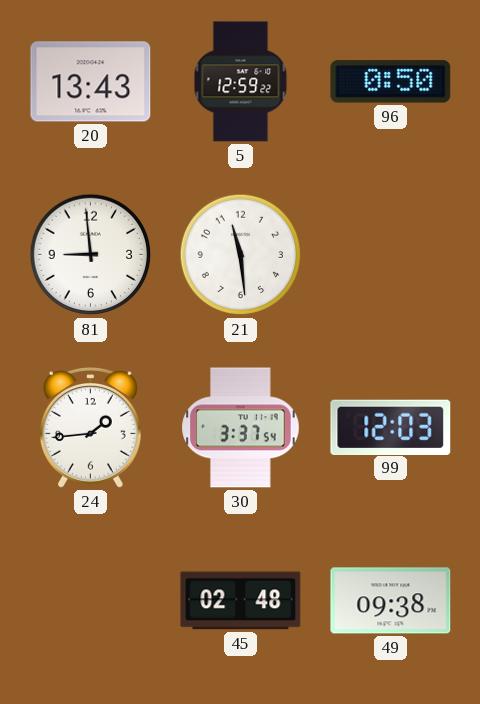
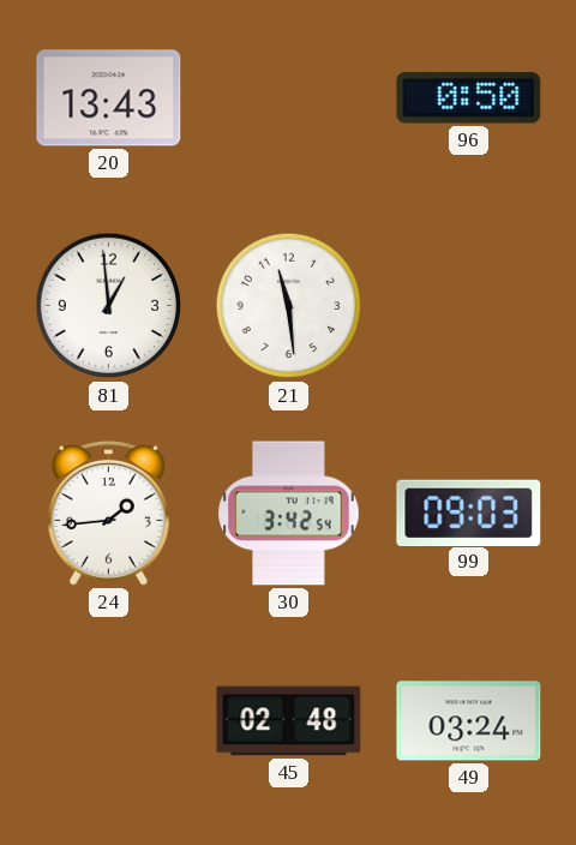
5: 12:59 -> none (241, 82)
81: 8:59 -> 12:59 (109, 306)
30: 3:37 -> 3:42 (289, 514)
99: 12:03 -> 09:03 (469, 513)
49: 09:38 -> 03:24 (469, 721)
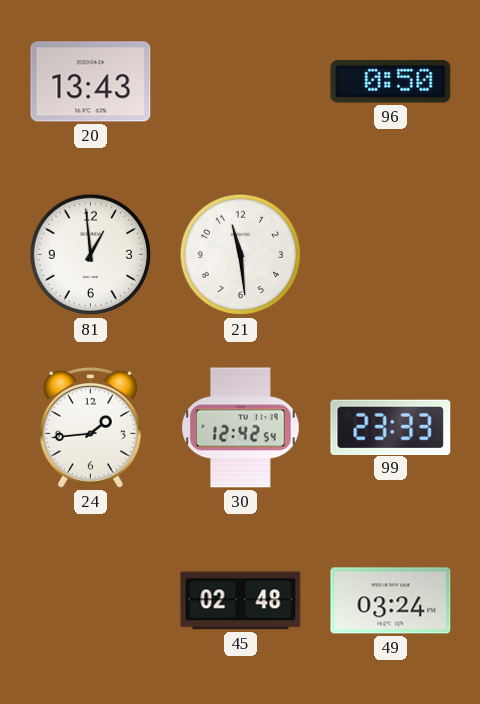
30: 3:42 -> 12:42 (241, 428)
99: 09:03 -> 23:33 (391, 427)
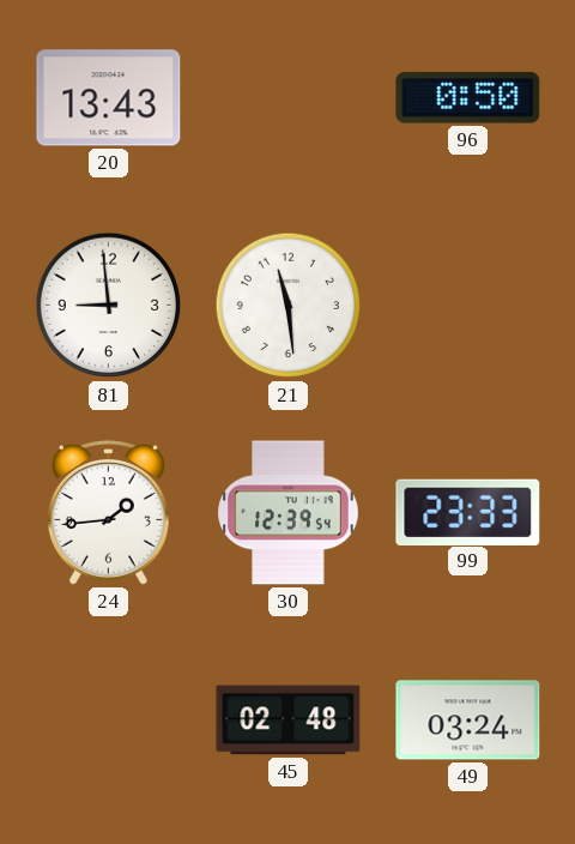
81: 12:59 -> 8:59 (109, 306)
30: 12:42 -> 12:39 (289, 513)
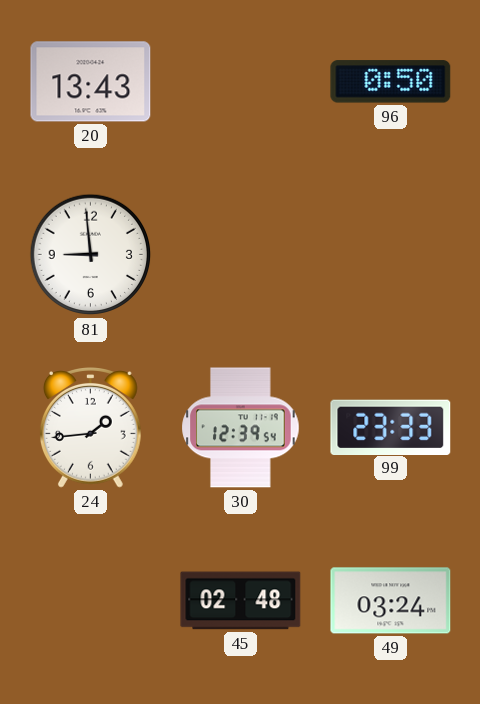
21: 11:29 -> none (289, 306)
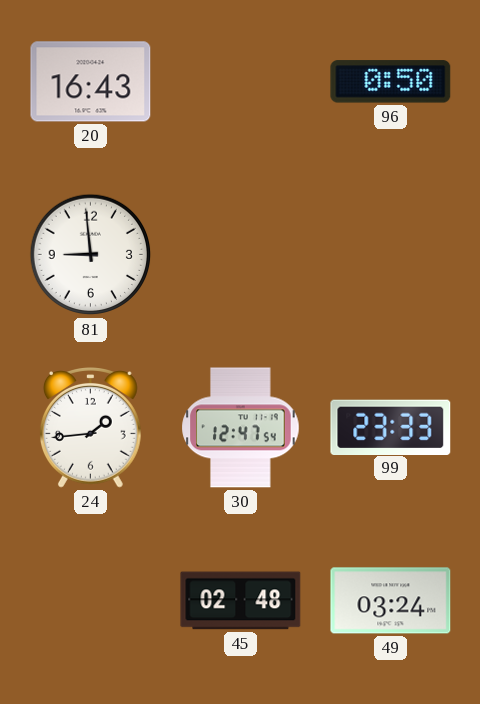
20: 13:43 -> 16:43 (91, 82)
30: 12:39 -> 12:47 (241, 428)
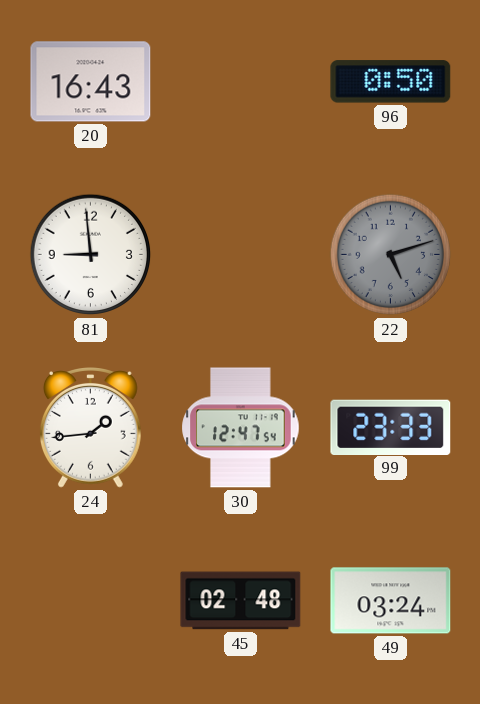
22: none -> 5:12 (391, 255)
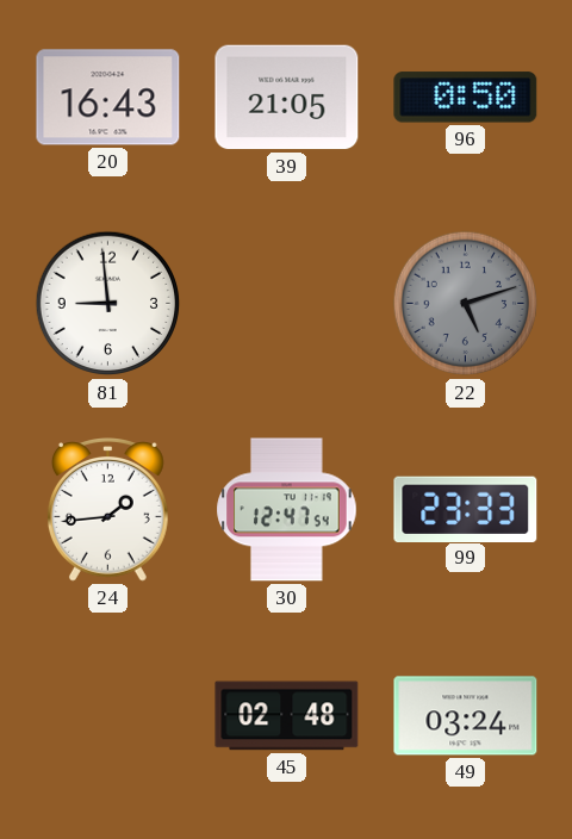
39: none -> 21:05 (287, 98)
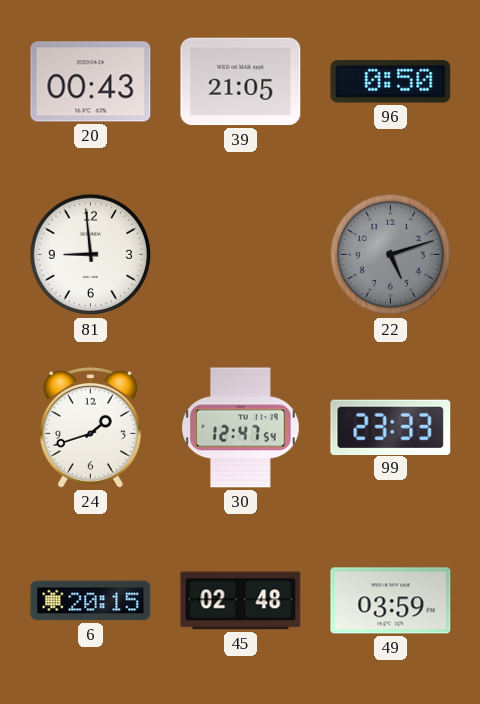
20: 16:43 -> 00:43 (91, 82)
24: 1:44 -> 1:42 (90, 428)
6: none -> 20:15 (91, 601)
49: 03:24 -> 03:59 (391, 601)
